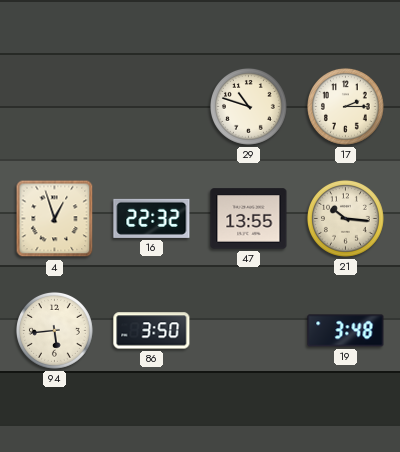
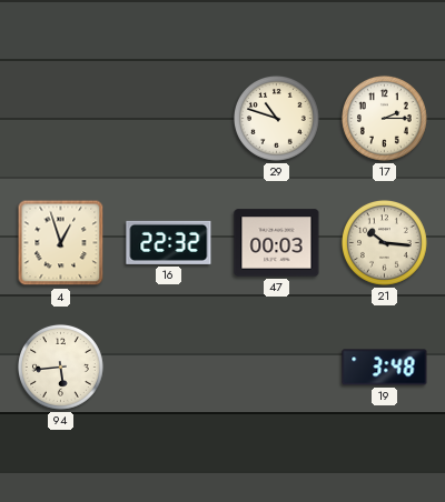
47: 13:55 -> 00:03 (277, 243)
86: 3:50 -> none (152, 331)
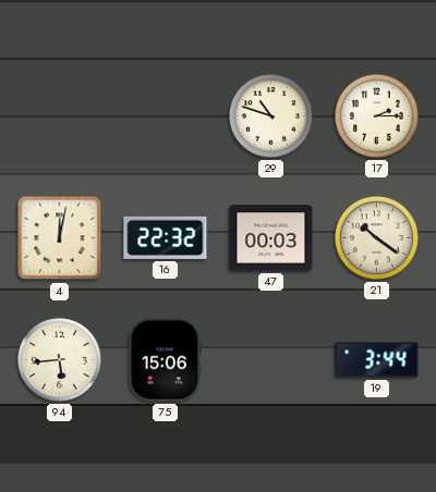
4: 12:57 -> 12:02 (60, 238)
21: 10:16 -> 10:21 (376, 237)
75: none -> 15:06 (165, 360)
19: 3:48 -> 3:44 (377, 360)
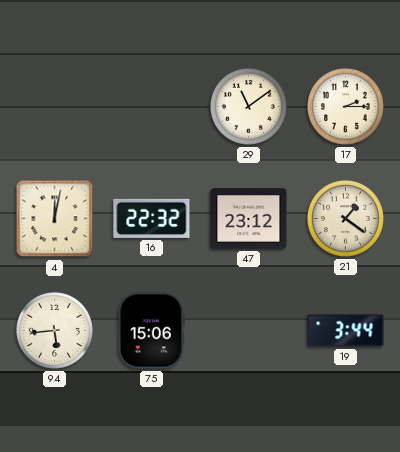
29: 10:48 -> 11:09 (248, 106)
47: 00:03 -> 23:12 (249, 219)
21: 10:21 -> 1:21 (345, 218)
